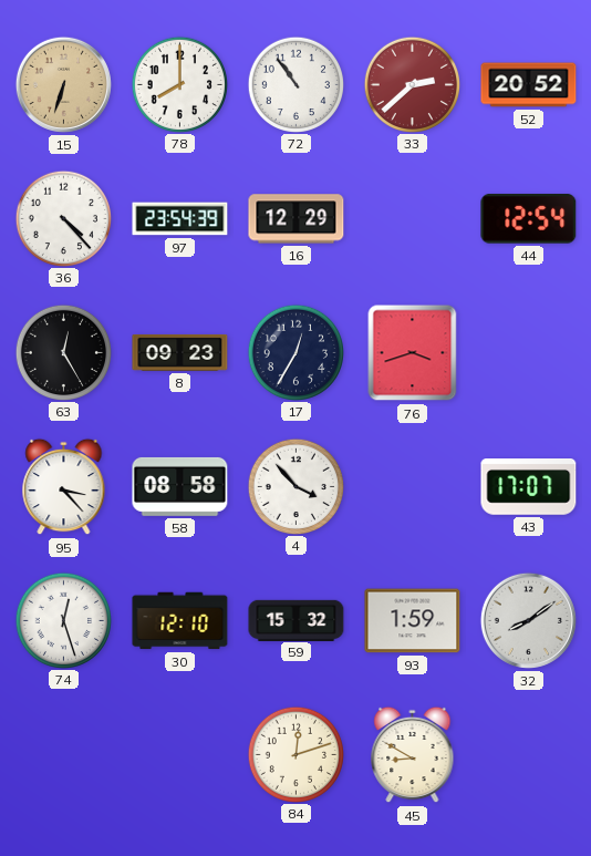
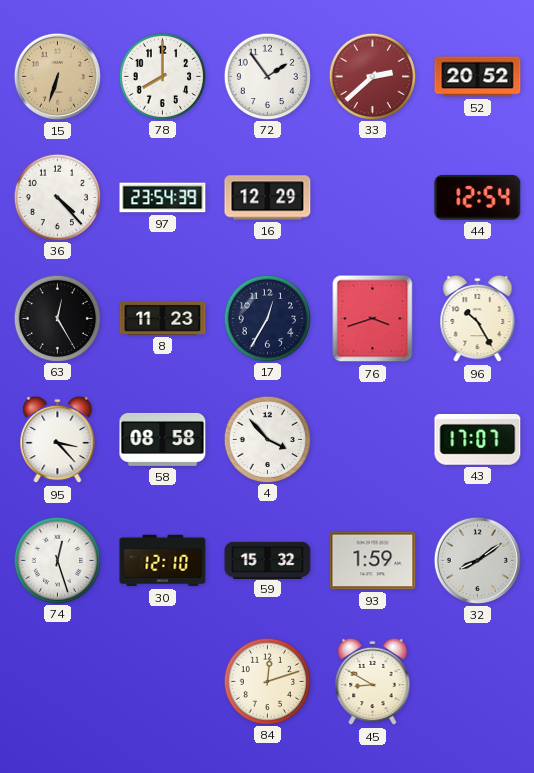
72: 10:54 -> 1:54 (267, 76)
8: 09:23 -> 11:23 (163, 318)
96: none -> 10:25 (478, 319)
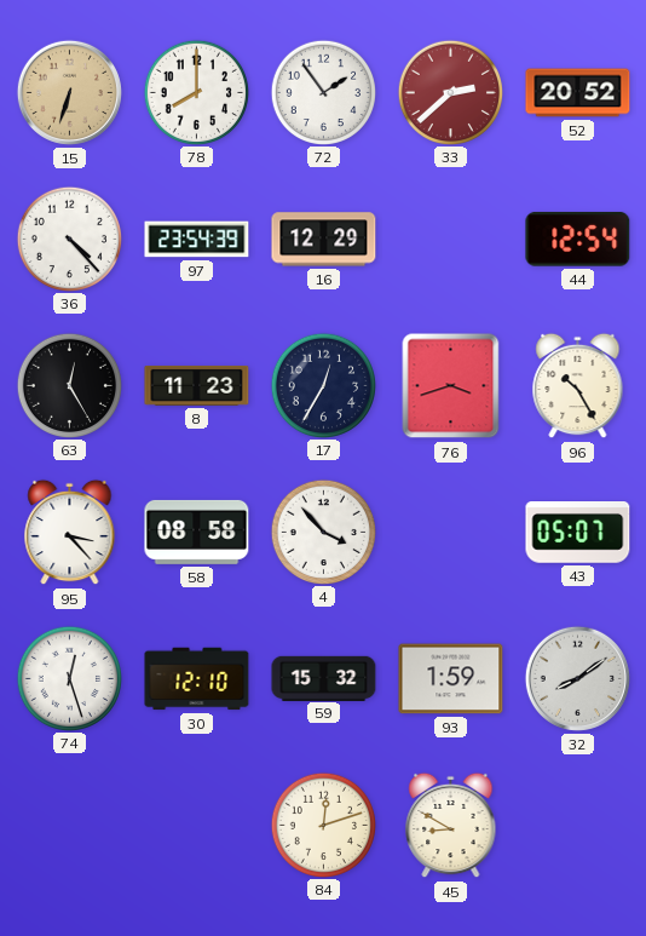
43: 17:07 -> 05:07 (578, 533)
